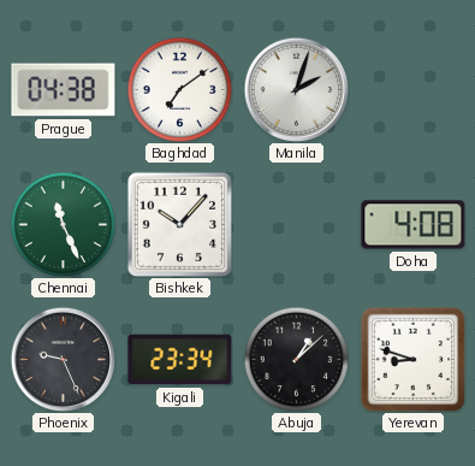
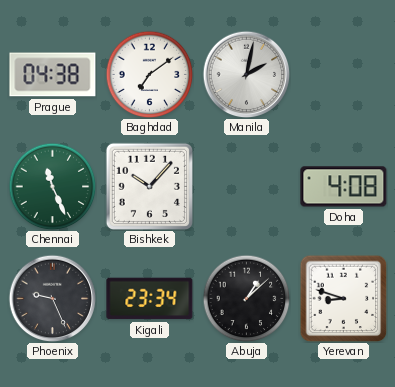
Manila: 2:03 -> 2:02 (246, 74)
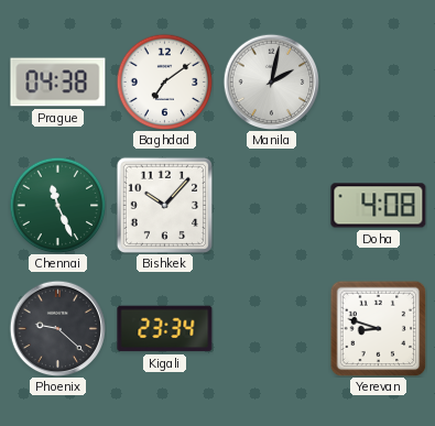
Phoenix: 9:26 -> 9:22 (57, 328)
Abuja: 1:08 -> none (246, 298)
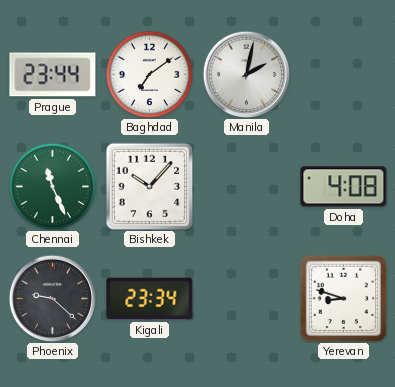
Prague: 04:38 -> 23:44 (53, 75)
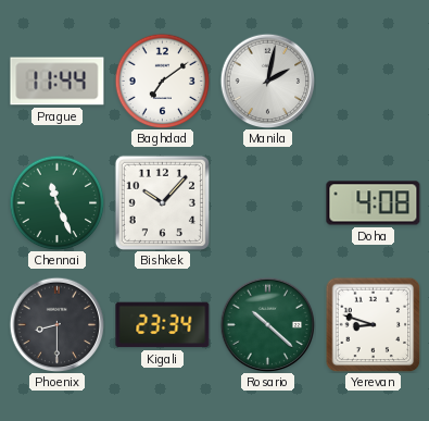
Prague: 23:44 -> 11:44 (58, 82)
Phoenix: 9:22 -> 8:30 (56, 324)
Rosario: none -> 10:22 (267, 324)
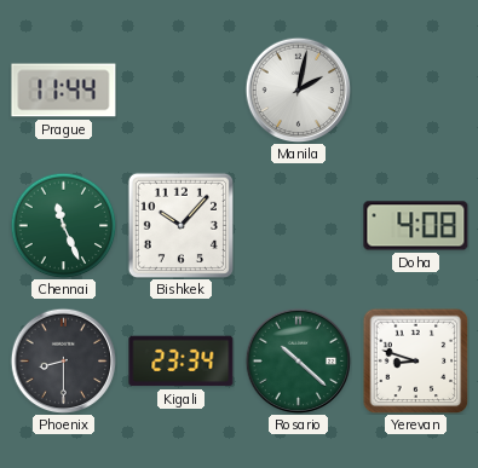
Baghdad: 7:09 -> none (162, 81)
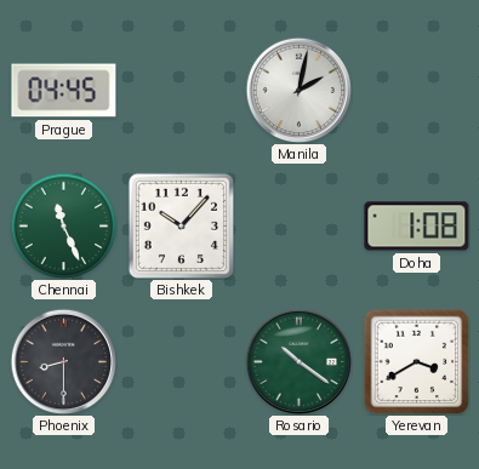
Prague: 11:44 -> 04:45 (64, 91)
Doha: 4:08 -> 1:08 (417, 227)
Kigali: 23:34 -> none (182, 362)
Rosario: 10:22 -> 10:21 (298, 361)
Yerevan: 8:48 -> 3:40 (416, 361)
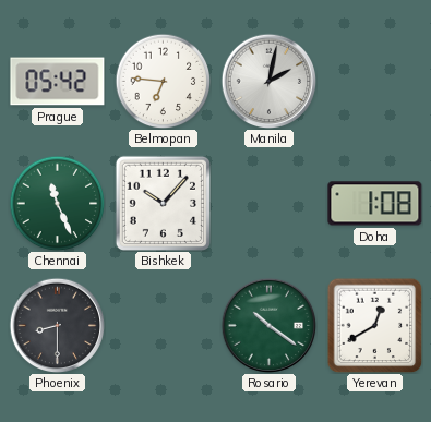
Prague: 04:45 -> 05:42 (58, 82)
Belmopan: none -> 6:46 (163, 81)
Yerevan: 3:40 -> 12:40 (374, 325)
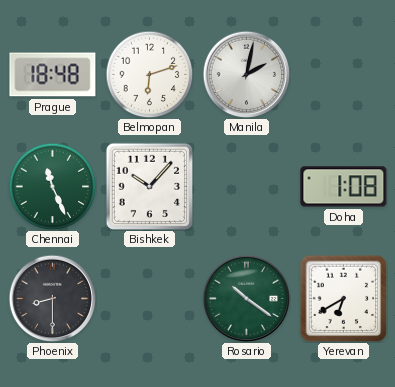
Prague: 05:42 -> 18:48 (53, 75)
Belmopan: 6:46 -> 6:12 (149, 74)
Yerevan: 12:40 -> 6:40 (343, 298)
